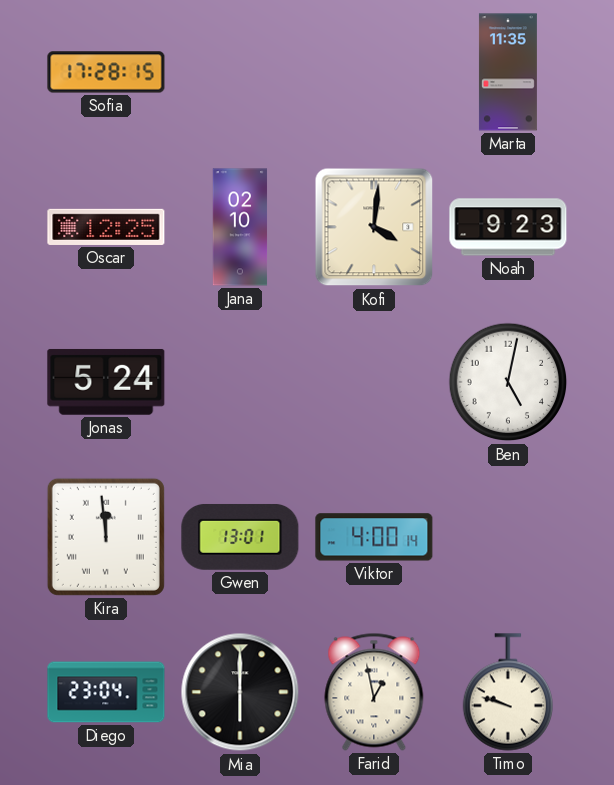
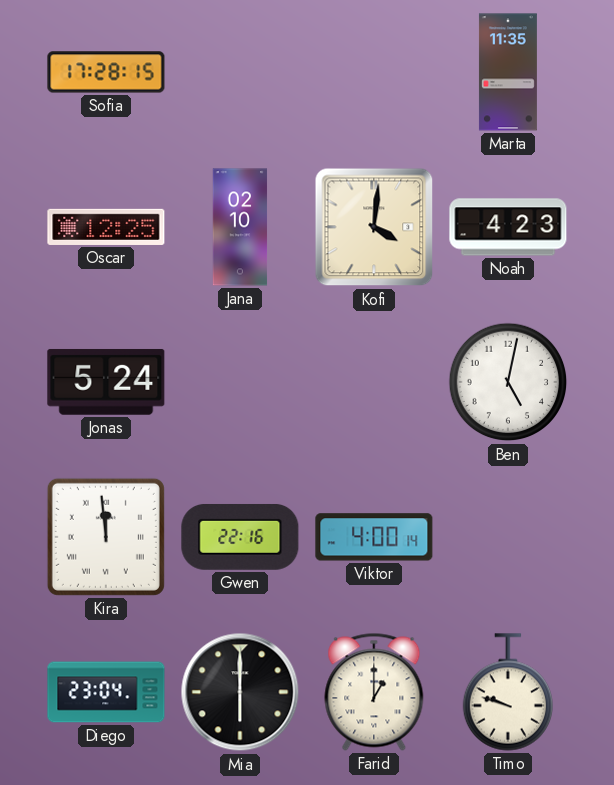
Noah: 9:23 -> 4:23 (508, 227)
Gwen: 13:01 -> 22:16 (240, 537)
Farid: 12:58 -> 1:00 (374, 692)
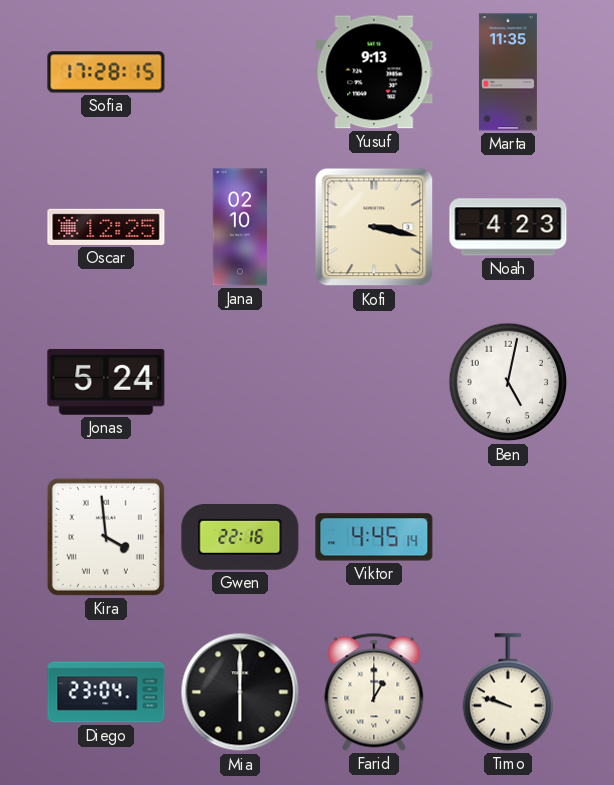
Yusuf: none -> 9:13 (374, 72)
Kofi: 4:01 -> 3:17 (374, 227)
Kira: 11:59 -> 3:59 (106, 537)
Viktor: 4:00 -> 4:45 (374, 537)
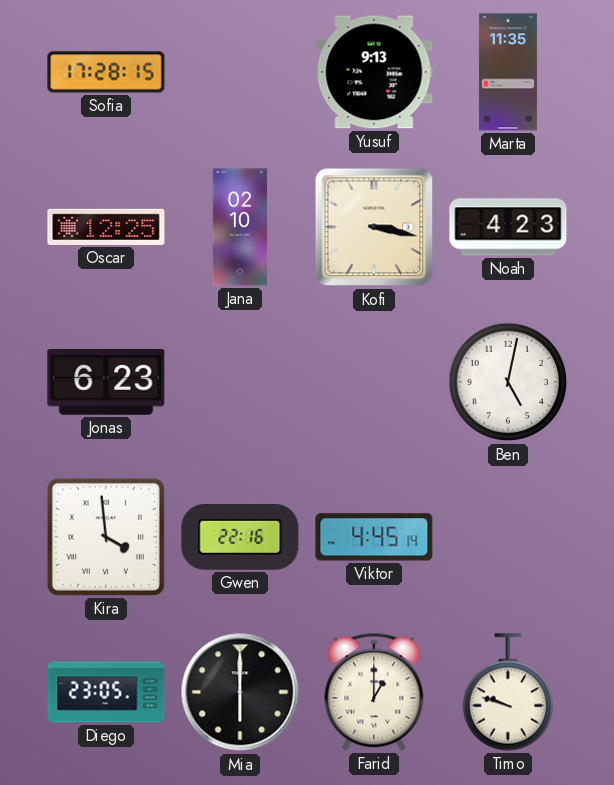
Jonas: 5:24 -> 6:23 (106, 382)
Diego: 23:04 -> 23:05 (106, 692)
